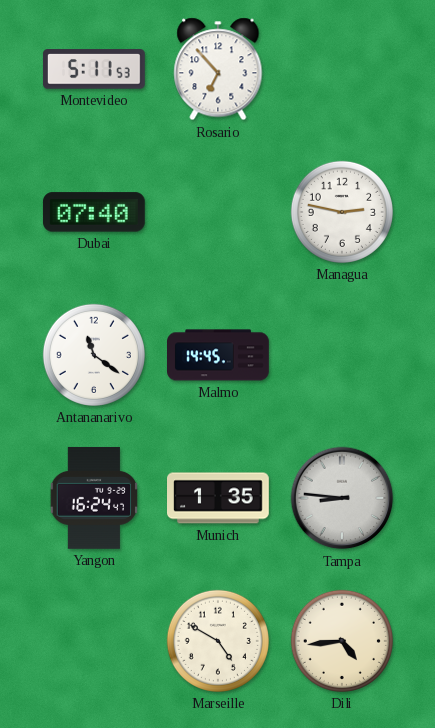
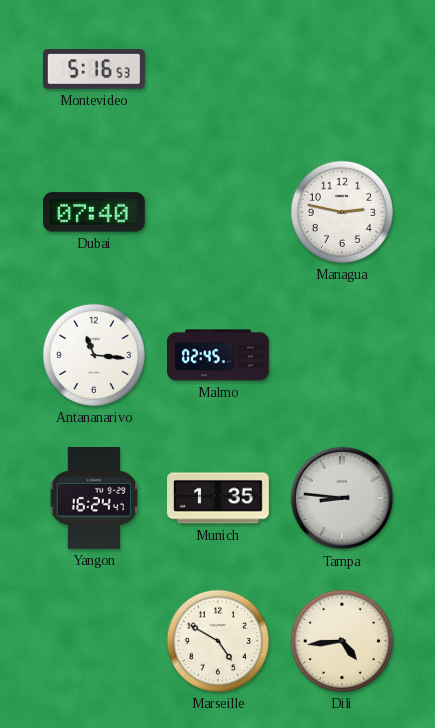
Montevideo: 5:11 -> 5:16 (94, 69)
Rosario: 6:53 -> none (218, 69)
Antananarivo: 11:21 -> 11:16 (94, 355)
Malmo: 14:45 -> 02:45 (219, 355)
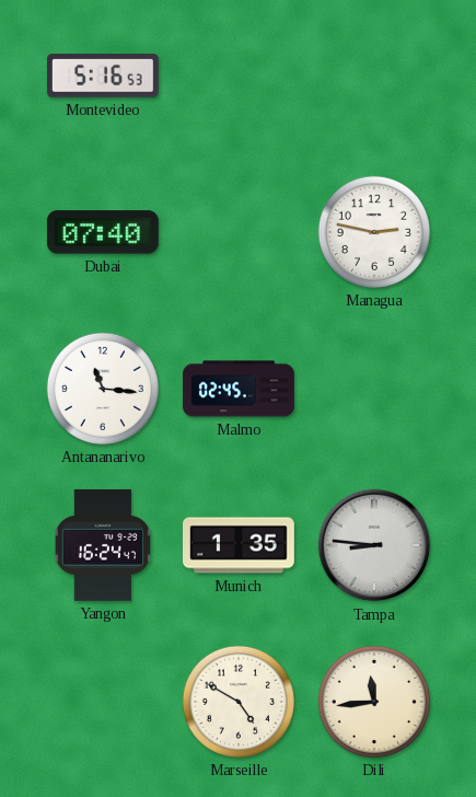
Dili: 4:44 -> 11:44 (374, 702)
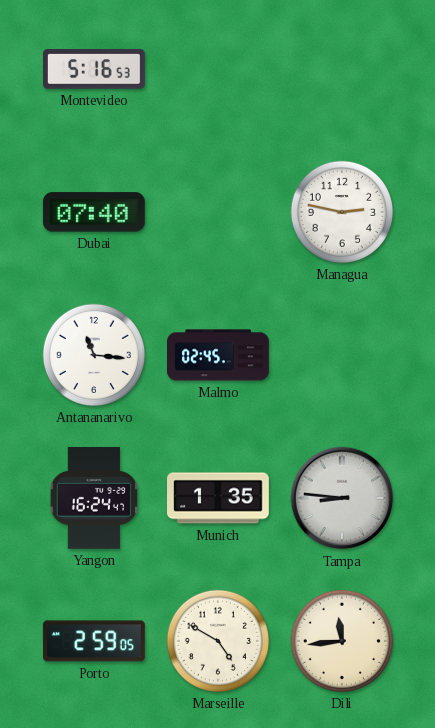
Porto: none -> 2:59 (94, 641)
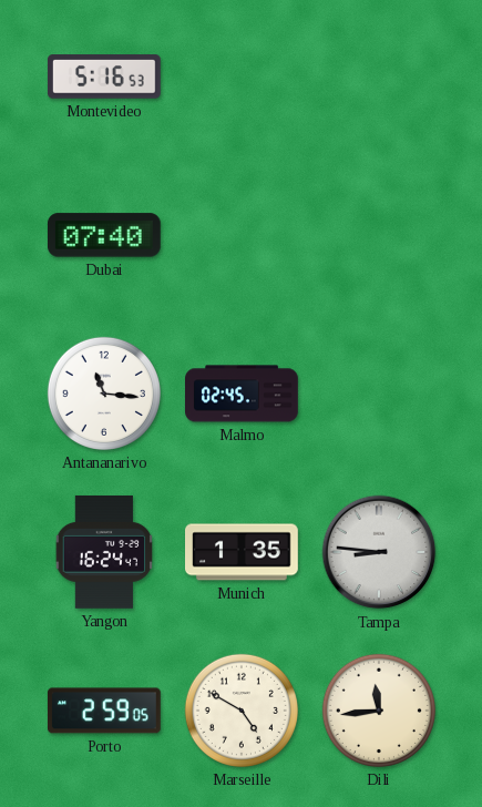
Managua: 2:47 -> none (342, 212)
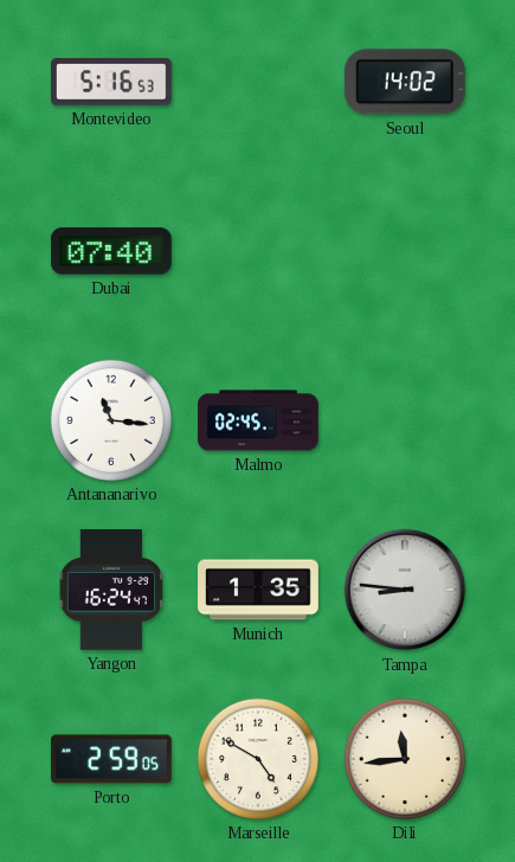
Seoul: none -> 14:02 (405, 82)
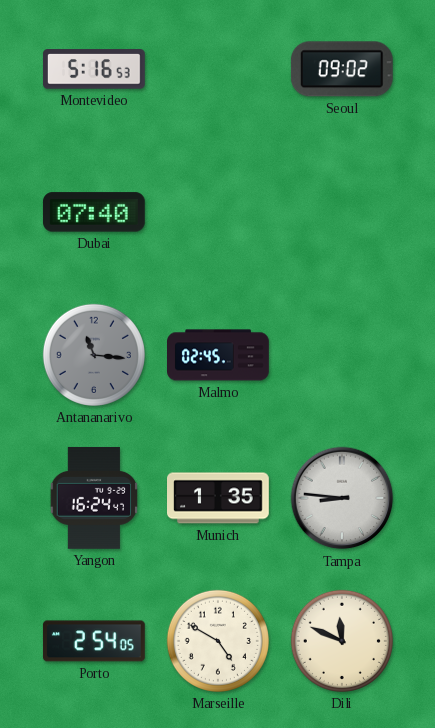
Seoul: 14:02 -> 09:02 (342, 69)
Antananarivo dial: white -> grey (94, 355)
Porto: 2:59 -> 2:54 (94, 641)
Dili: 11:44 -> 11:49 (342, 641)
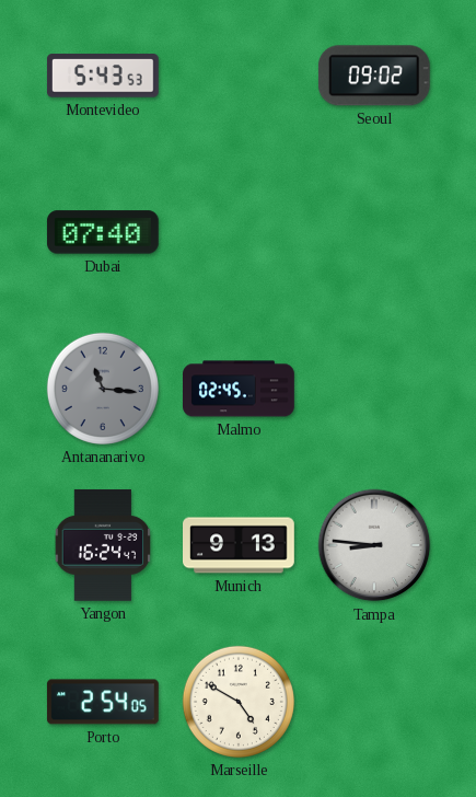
Montevideo: 5:16 -> 5:43 (103, 76)
Munich: 1:35 -> 9:13 (240, 545)
Dili: 11:49 -> none (342, 641)
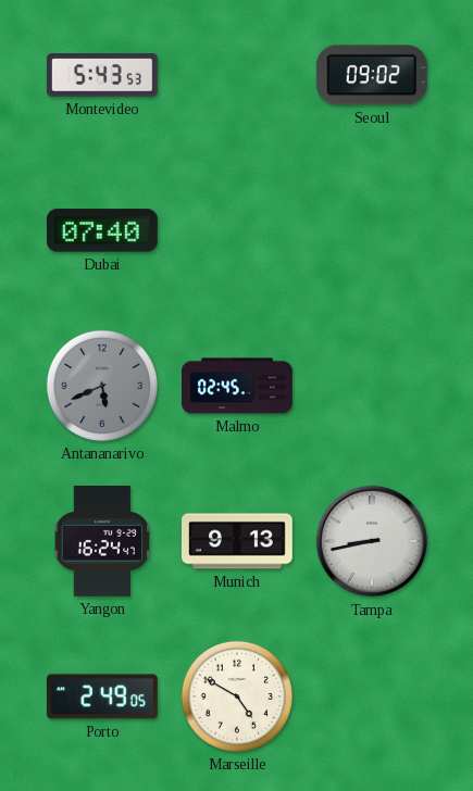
Antananarivo: 11:16 -> 5:41 (102, 386)
Tampa: 8:46 -> 8:43 (372, 541)
Porto: 2:54 -> 2:49 (102, 696)
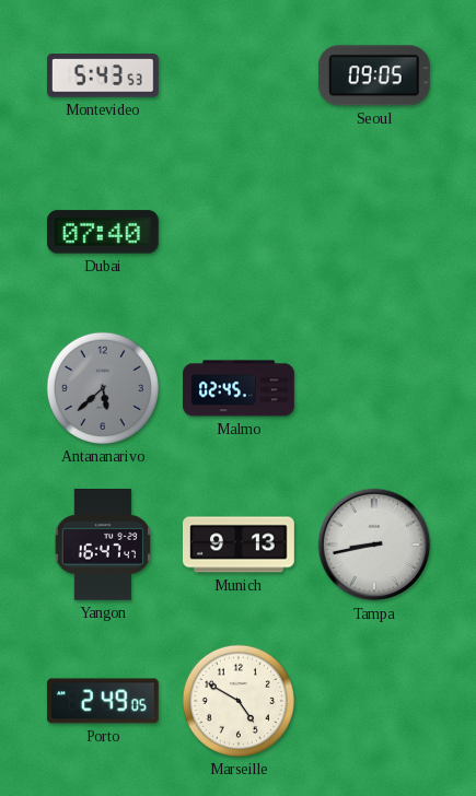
Seoul: 09:02 -> 09:05 (374, 75)
Antananarivo: 5:41 -> 5:38 (103, 388)
Yangon: 16:24 -> 16:47 (103, 545)
